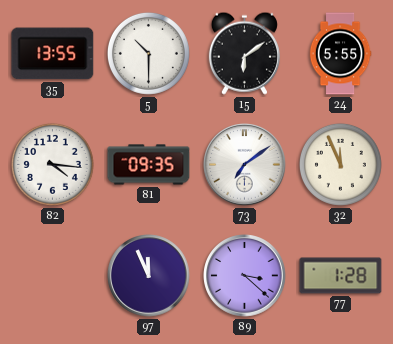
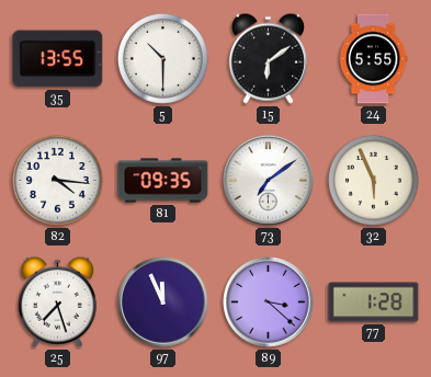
32: 11:56 -> 5:56 (373, 180)
25: none -> 7:27 (57, 301)
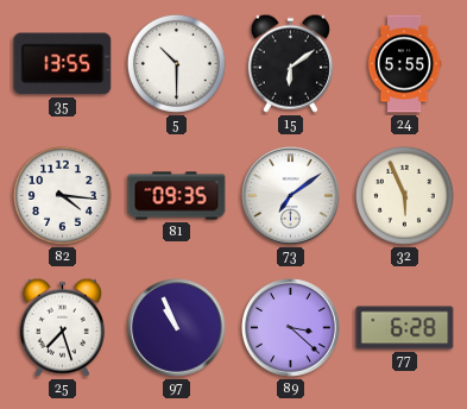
97: 11:56 -> 10:56 (177, 328)
77: 1:28 -> 6:28 (405, 328)
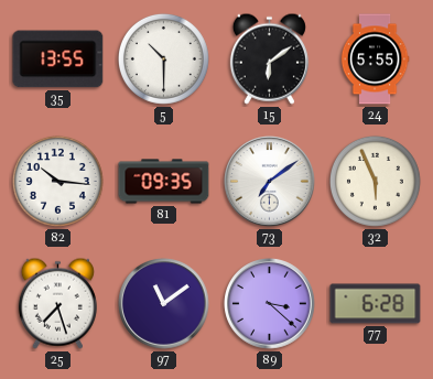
82: 4:16 -> 10:16 (57, 181)
97: 10:56 -> 11:09 (164, 304)
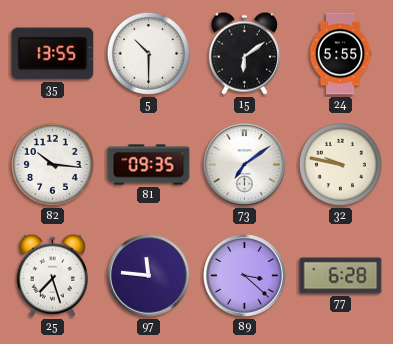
32: 5:56 -> 9:47 (340, 164)
97: 11:09 -> 11:46 (149, 276)
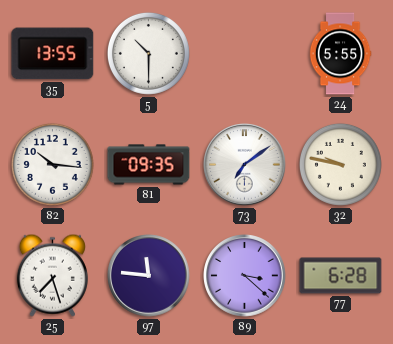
15: 6:09 -> none (244, 53)
